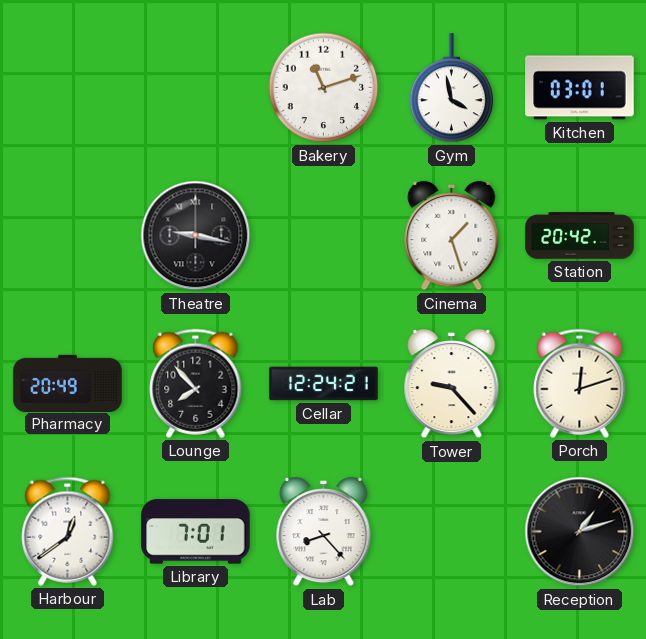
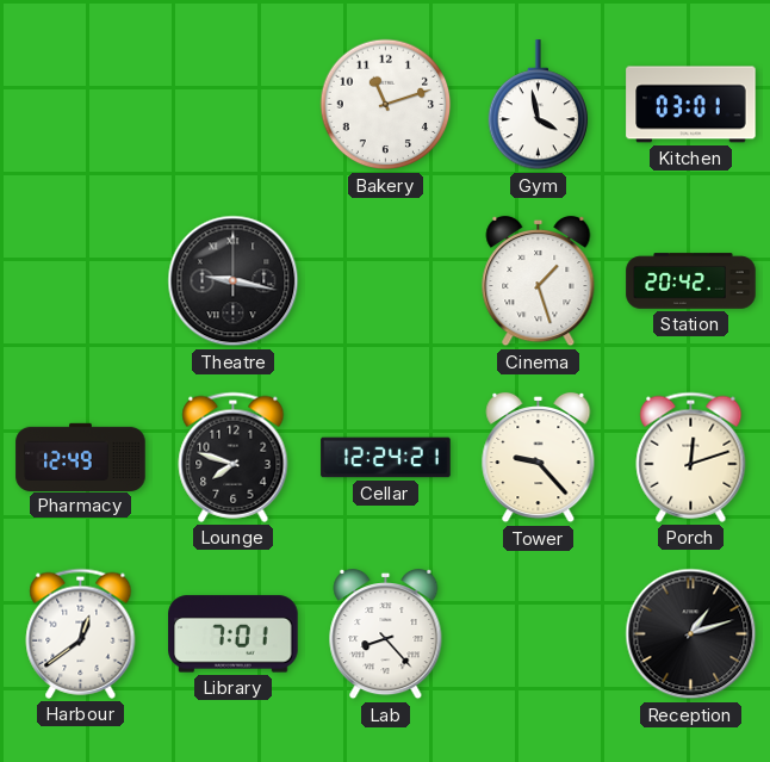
Pharmacy: 20:49 -> 12:49 (81, 457)
Lounge: 7:53 -> 7:48 (234, 457)
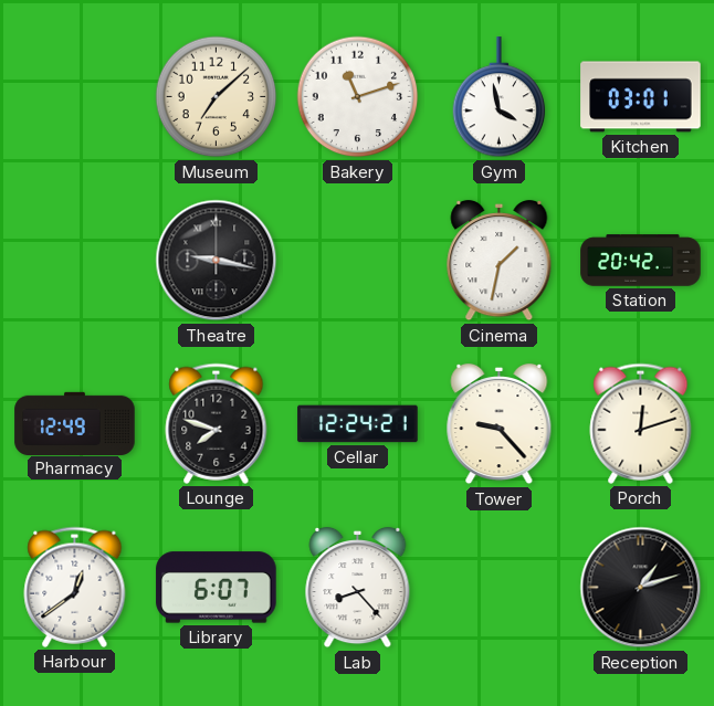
Museum: none -> 7:08 (217, 97)
Cinema: 1:27 -> 1:32 (500, 261)
Library: 7:01 -> 6:07 (217, 588)
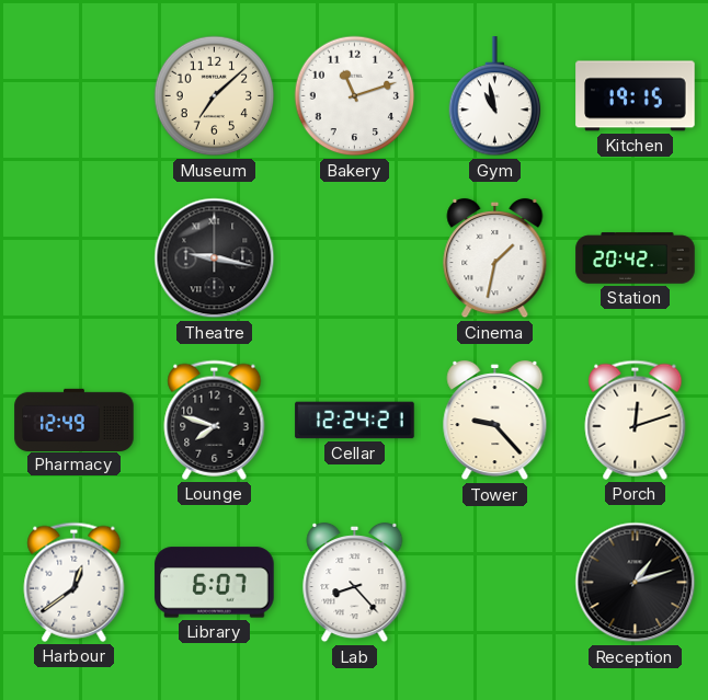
Gym: 3:58 -> 10:58 (495, 96)
Kitchen: 03:01 -> 19:15 (636, 96)
